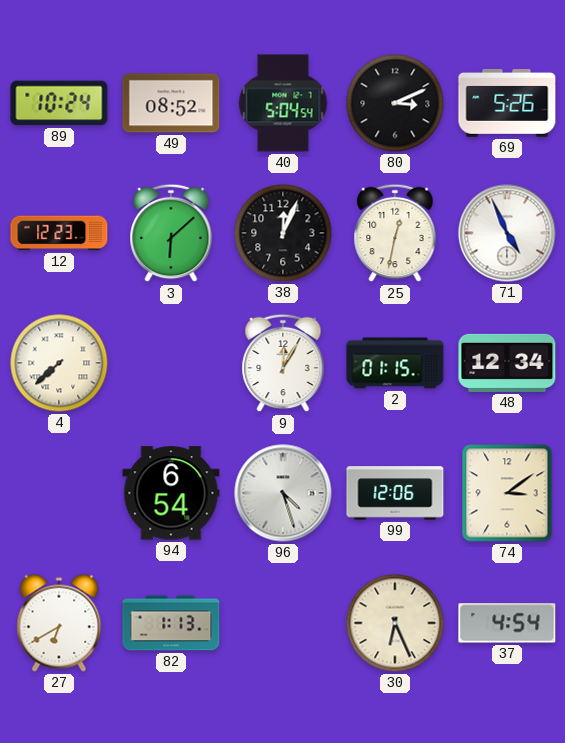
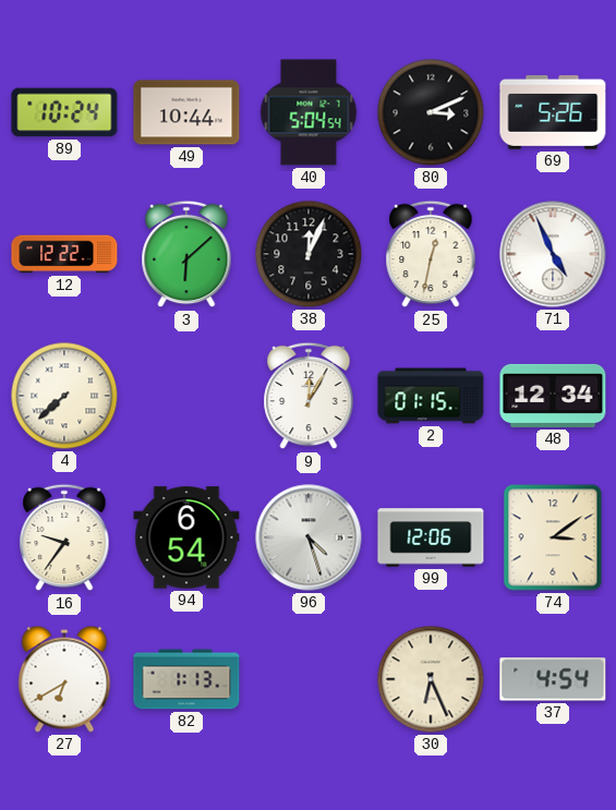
49: 08:52 -> 10:44 (186, 112)
12: 12:23 -> 12:22 (64, 254)
16: none -> 9:36 (64, 537)
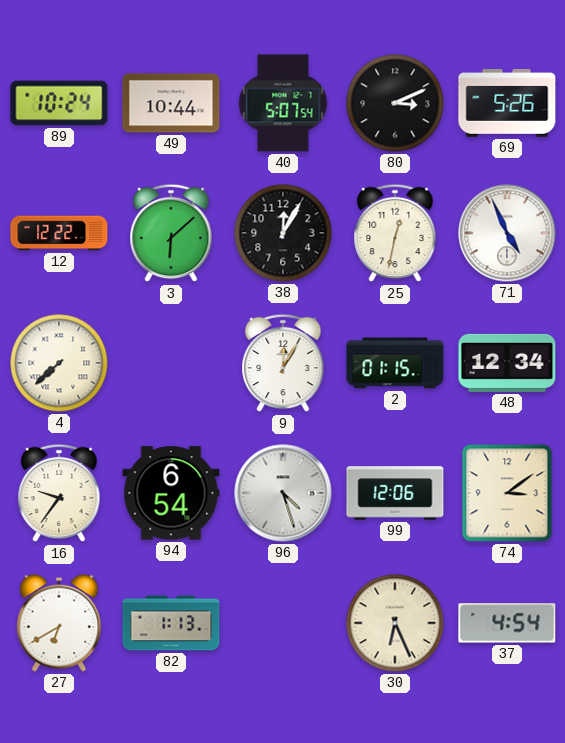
40: 5:04 -> 5:07 (283, 103)
38: 12:04 -> 12:05 (283, 233)
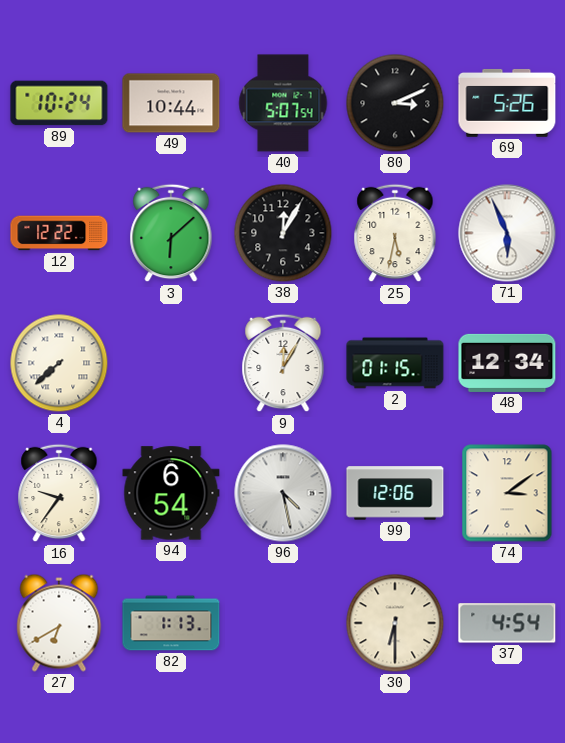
25: 12:32 -> 5:32 (395, 233)
71: 4:56 -> 5:56 (507, 233)
96: 4:27 -> 4:28 (283, 493)
30: 6:26 -> 6:30 (395, 623)
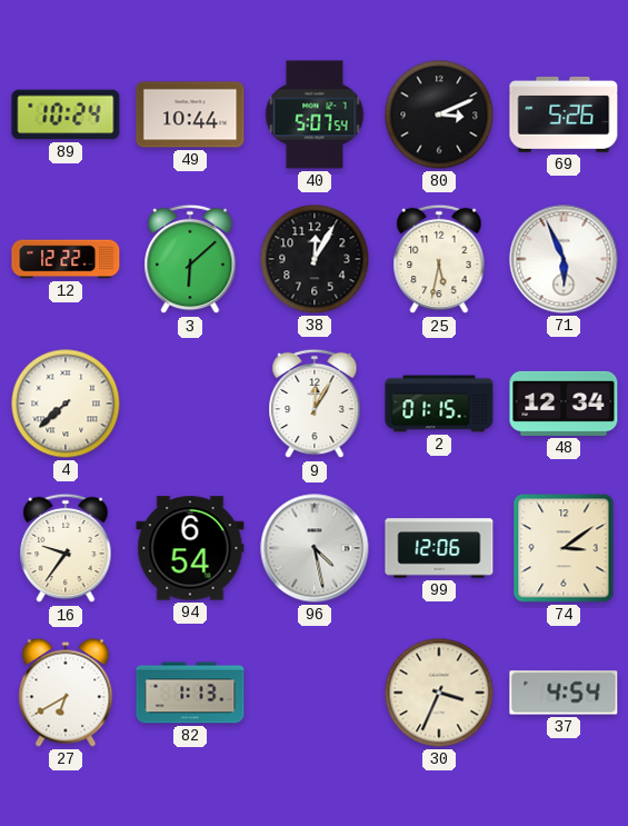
30: 6:30 -> 3:34 (439, 693)
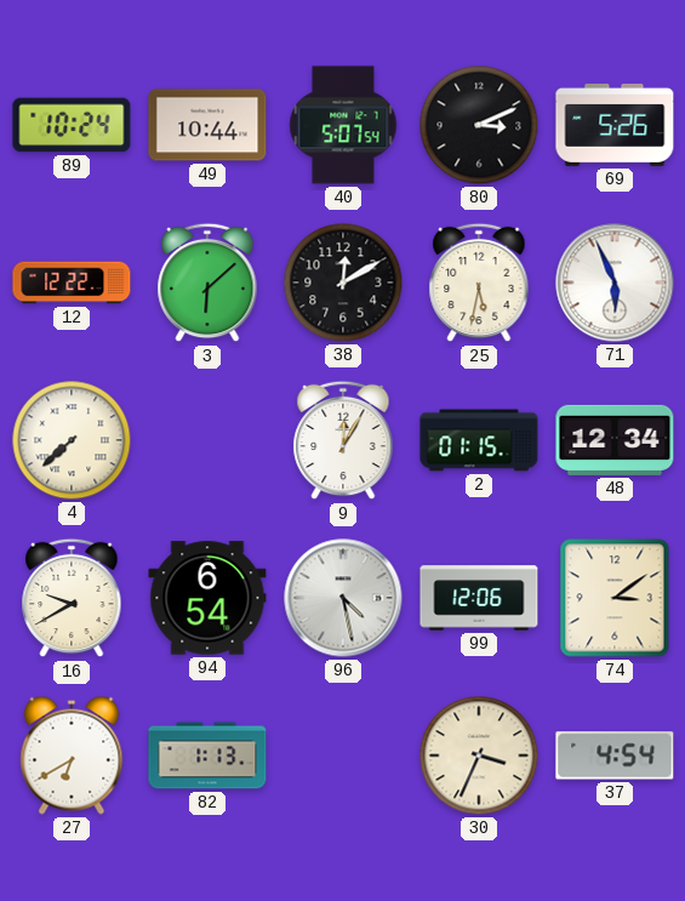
38: 12:05 -> 12:10 (343, 283)
16: 9:36 -> 9:40 (72, 598)
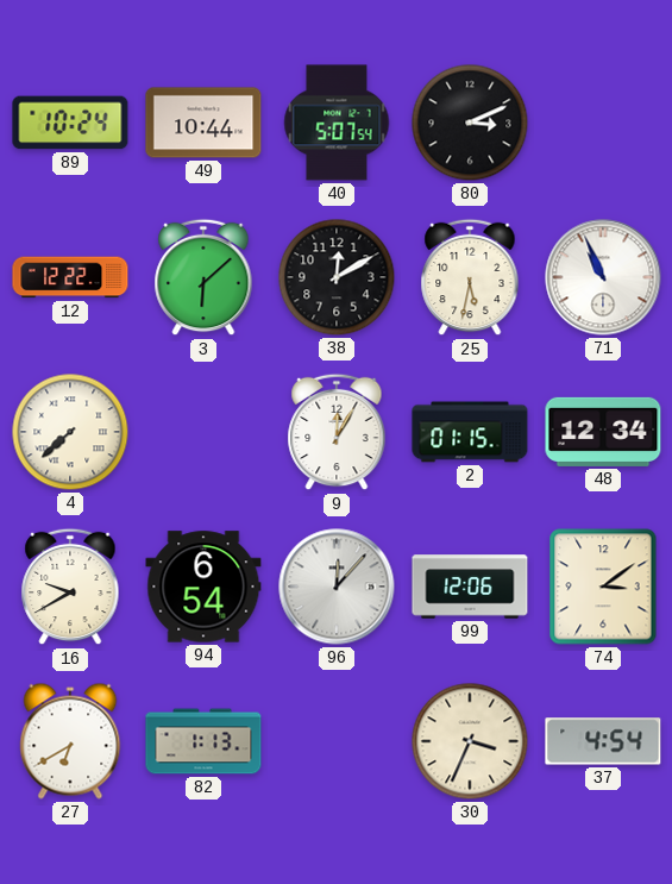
69: 5:26 -> none (615, 125)
71: 5:56 -> 10:56 (603, 277)
96: 4:28 -> 12:07 (337, 587)
